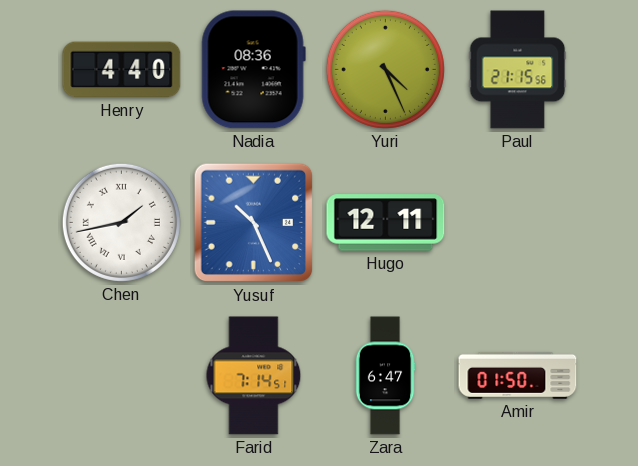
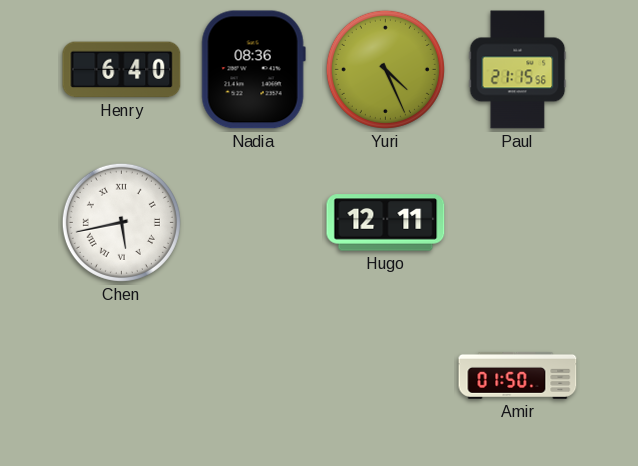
Henry: 4:40 -> 6:40 (122, 70)
Chen: 1:43 -> 5:43 (121, 222)
Yusuf: 10:26 -> none (254, 223)
Farid: 7:14 -> none (254, 376)
Zara: 6:47 -> none (385, 376)
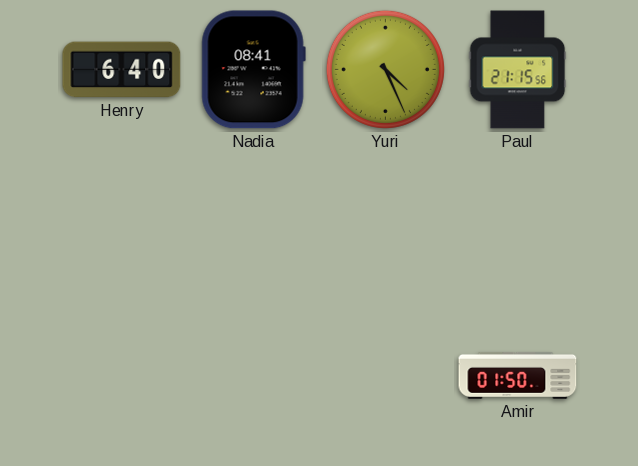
Nadia: 08:36 -> 08:41 (253, 70)
Chen: 5:43 -> none (121, 222)
Hugo: 12:11 -> none (386, 223)
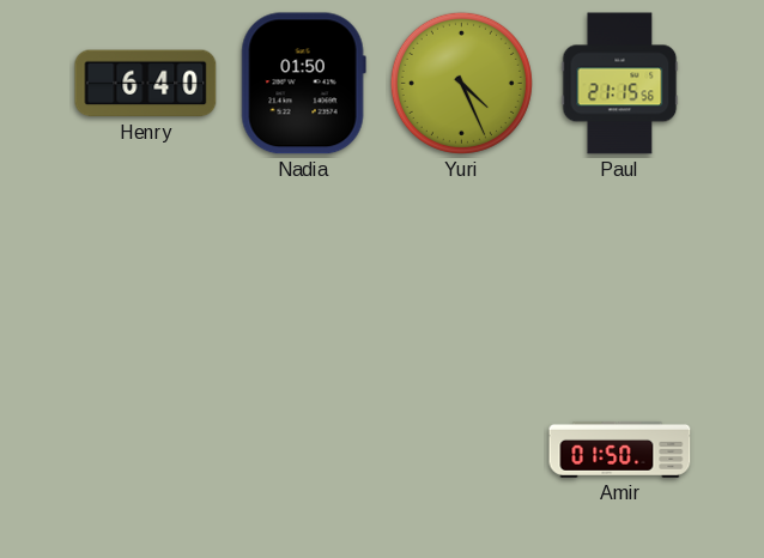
Nadia: 08:41 -> 01:50 (303, 84)
